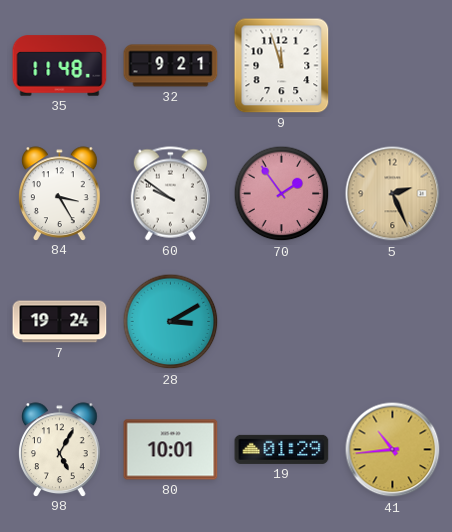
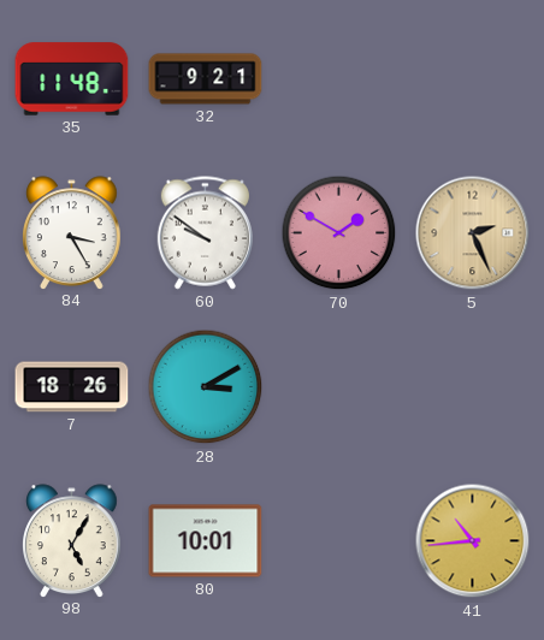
9: 11:57 -> none (282, 66)
70: 1:54 -> 1:50 (339, 233)
7: 19:24 -> 18:26 (72, 387)
19: 01:29 -> none (282, 449)
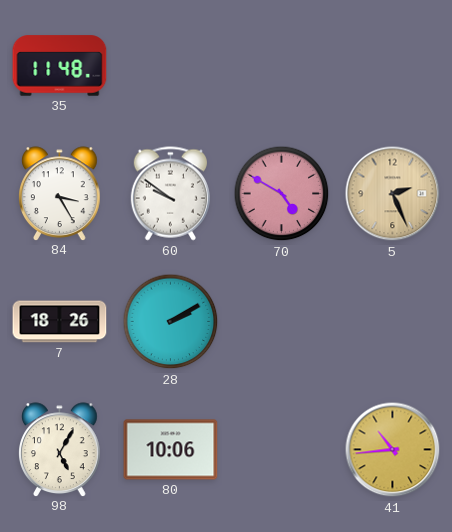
32: 9:21 -> none (206, 79)
70: 1:50 -> 4:50 (282, 194)
28: 3:10 -> 2:10 (171, 322)
80: 10:01 -> 10:06 (171, 450)
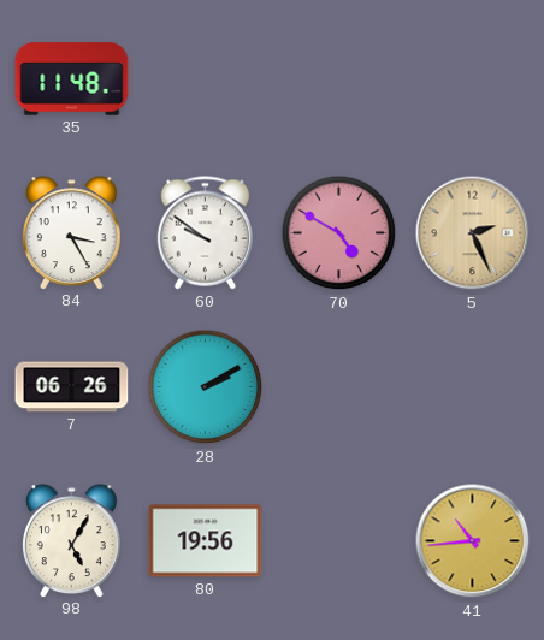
7: 18:26 -> 06:26 (72, 387)
80: 10:06 -> 19:56 (206, 541)
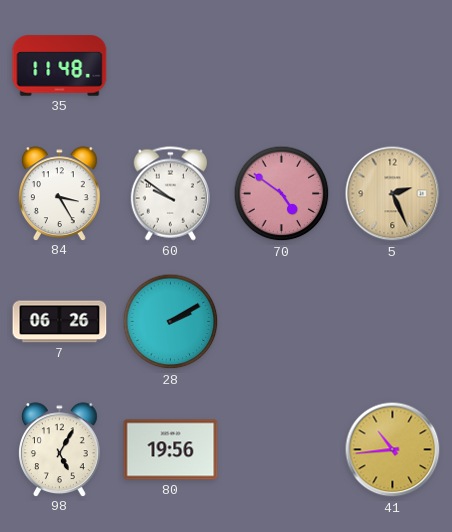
70: 4:50 -> 4:51 (282, 194)
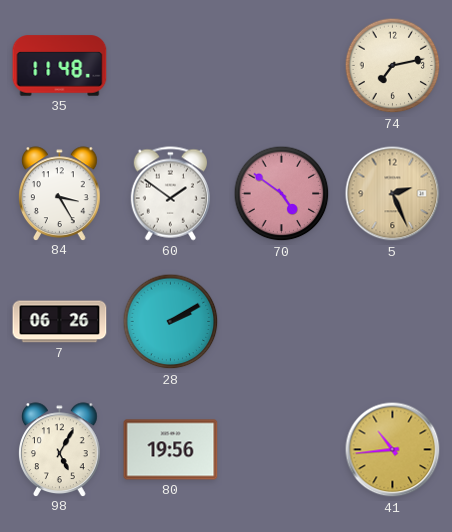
74: none -> 7:13 (393, 66)
60: 9:51 -> 1:51 (170, 194)
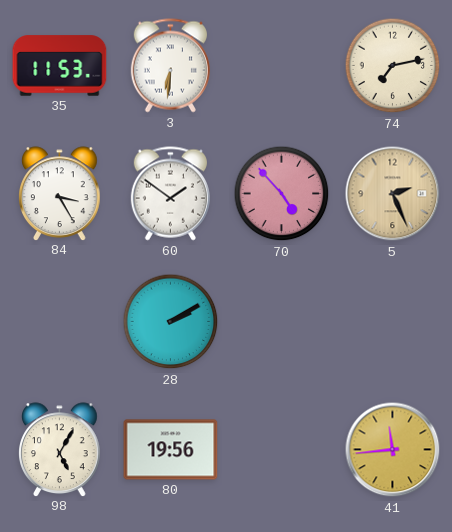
35: 11:48 -> 11:53 (60, 66)
3: none -> 6:31 (170, 66)
70: 4:51 -> 4:53 (282, 194)
7: 06:26 -> none (60, 322)
41: 10:44 -> 11:44 (393, 450)
